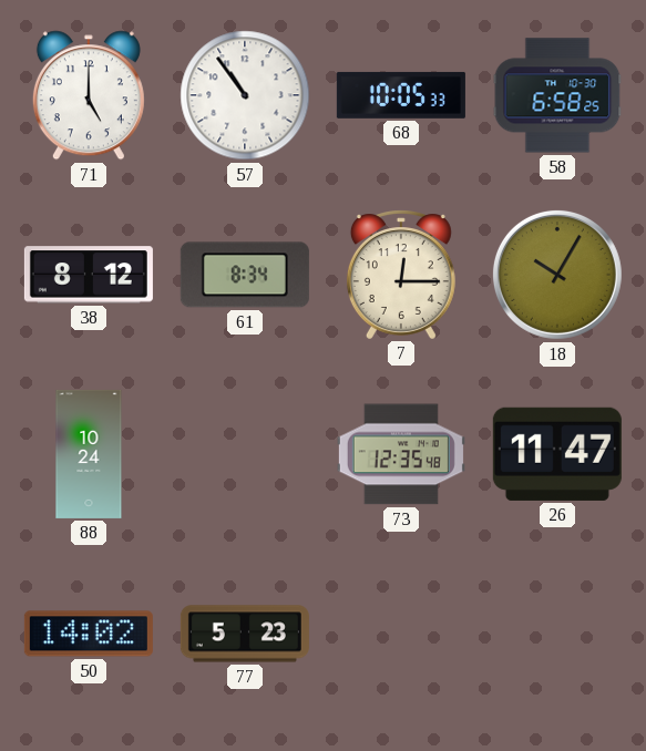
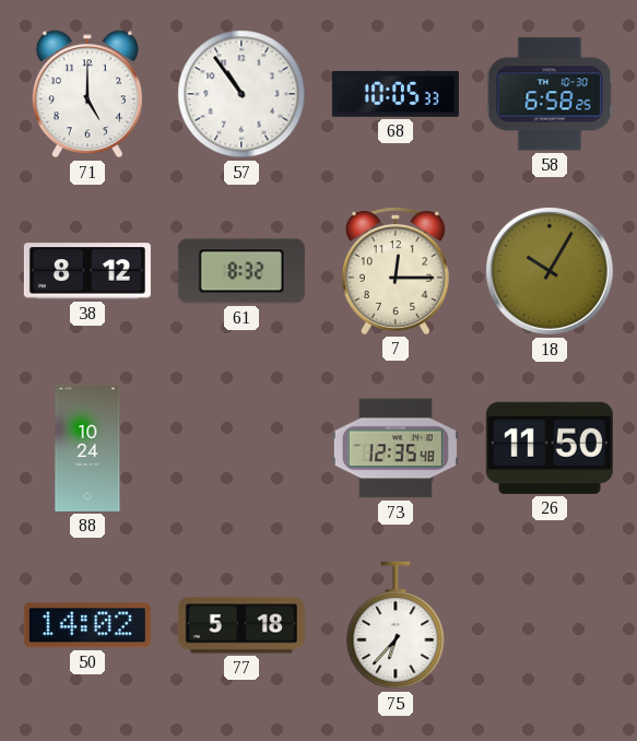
61: 8:34 -> 8:32 (241, 271)
26: 11:47 -> 11:50 (550, 448)
77: 5:23 -> 5:18 (241, 625)
75: none -> 6:37 (396, 625)
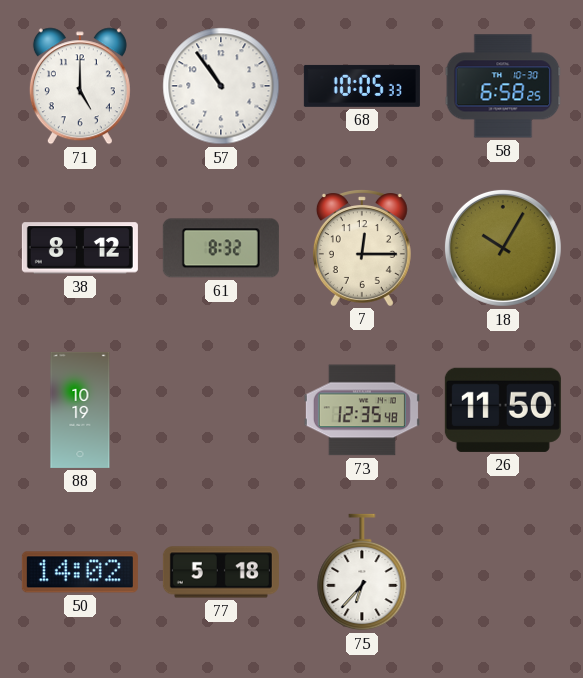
88: 10:24 -> 10:19 (80, 410)
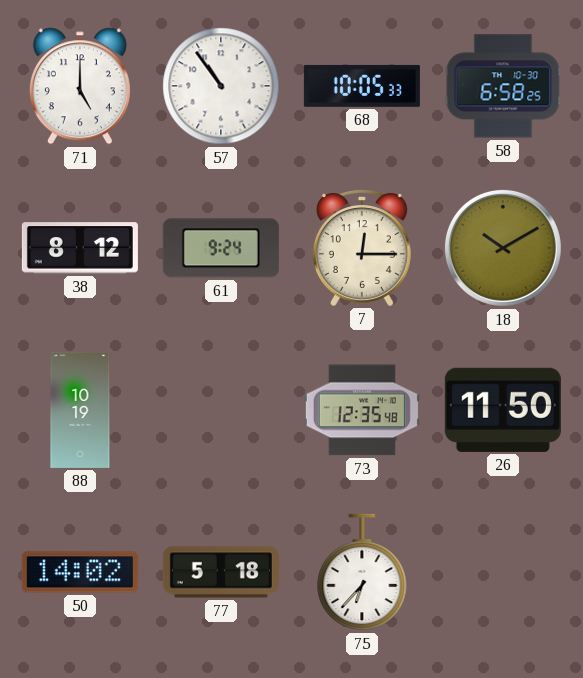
61: 8:32 -> 9:24 (221, 248)
18: 10:05 -> 10:10 (503, 248)
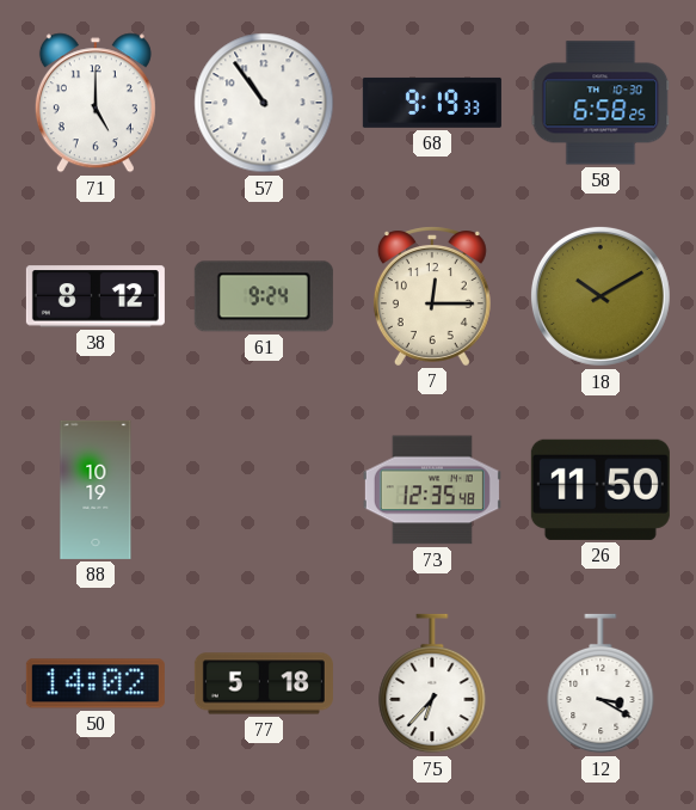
68: 10:05 -> 9:19 (432, 103)
12: none -> 3:20 (600, 683)
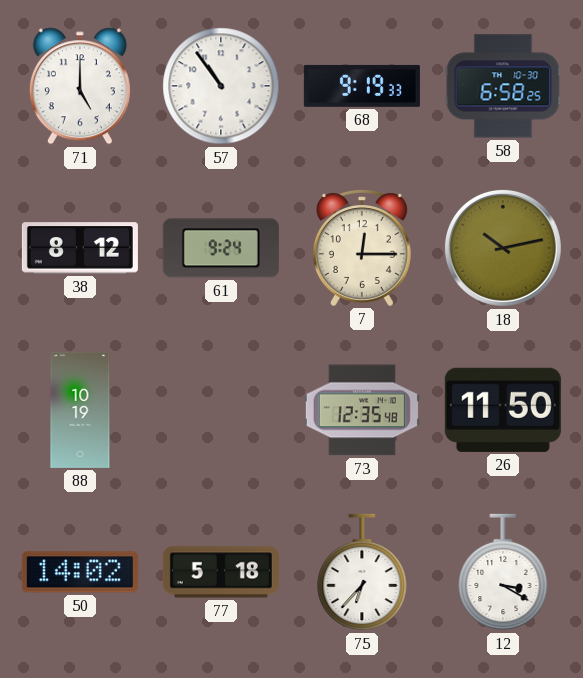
18: 10:10 -> 10:13 (503, 248)
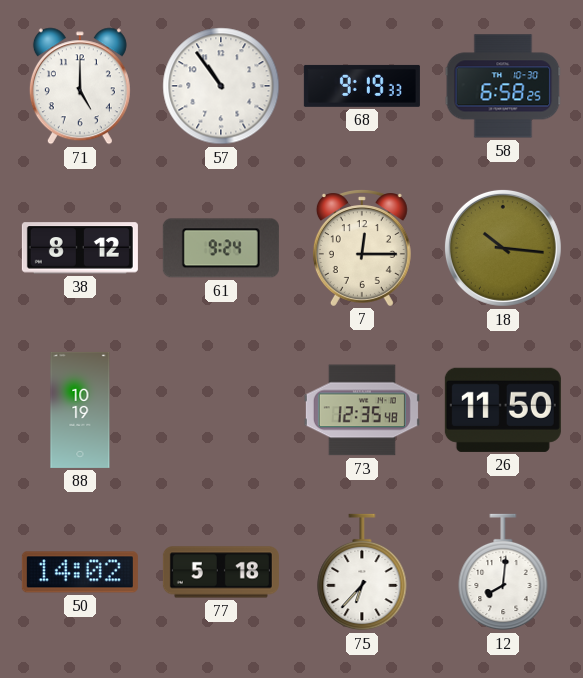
18: 10:13 -> 10:16 (503, 248)
12: 3:20 -> 8:01 (503, 572)
